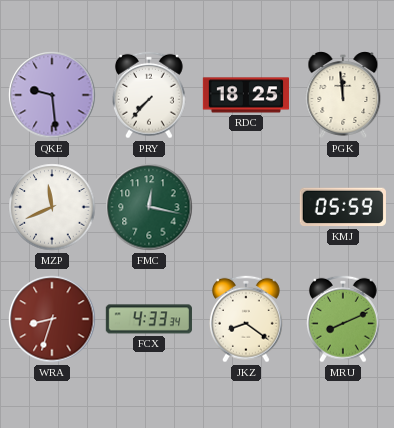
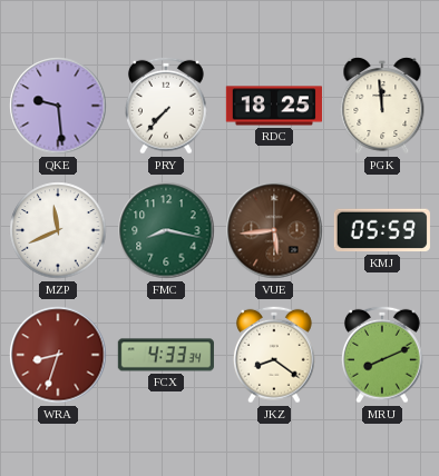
FMC: 12:17 -> 8:17 (166, 230)
VUE: none -> 5:44 (274, 230)
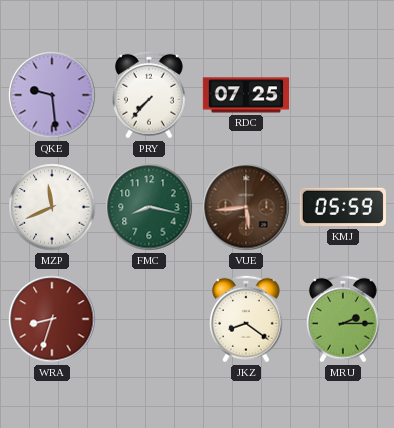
RDC: 18:25 -> 07:25 (245, 95)
PGK: 11:59 -> none (382, 106)
FCX: 4:33 -> none (166, 355)
MRU: 8:11 -> 2:15 (344, 319)
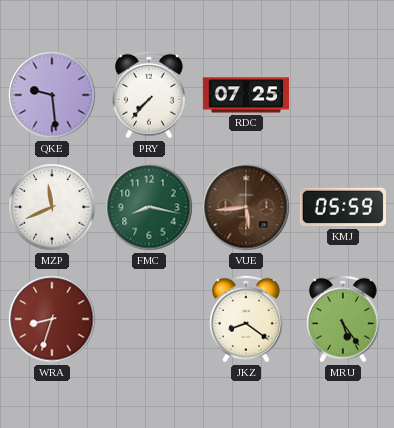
MRU: 2:15 -> 5:24 (344, 319)
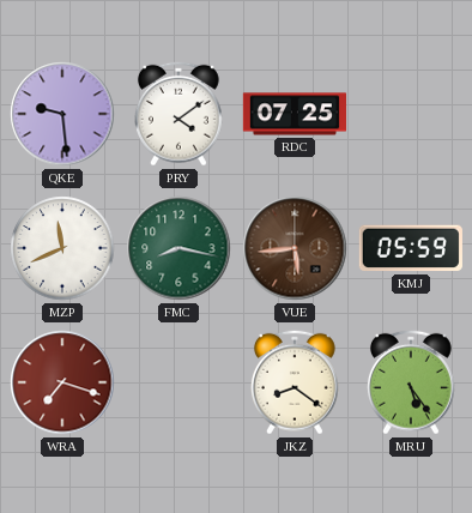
PRY: 7:37 -> 4:09 (180, 114)
WRA: 8:33 -> 7:18 (62, 382)
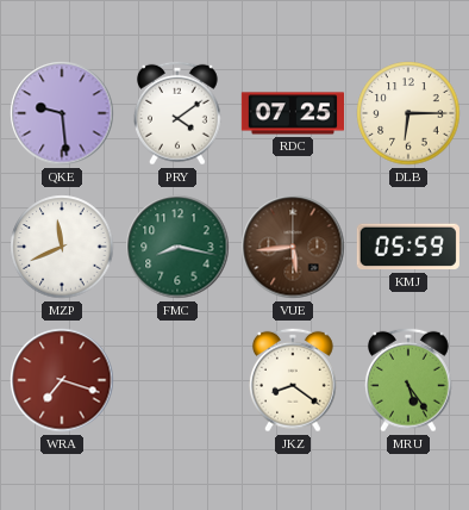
DLB: none -> 6:15 (408, 113)
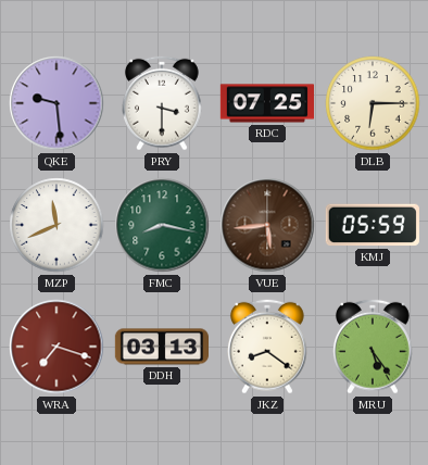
PRY: 4:09 -> 3:30 (163, 103)
DDH: none -> 03:13 (161, 347)
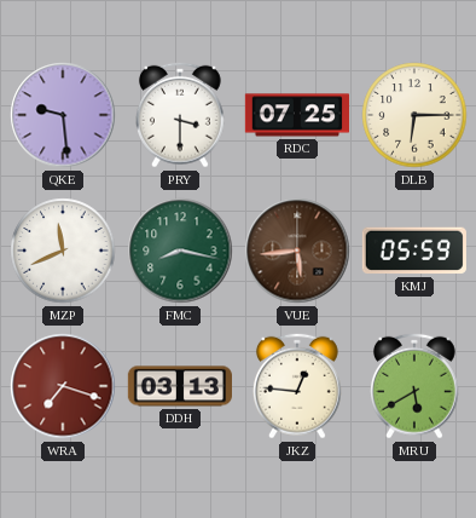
JKZ: 8:21 -> 12:46 (298, 386)
MRU: 5:24 -> 5:40 (416, 386)
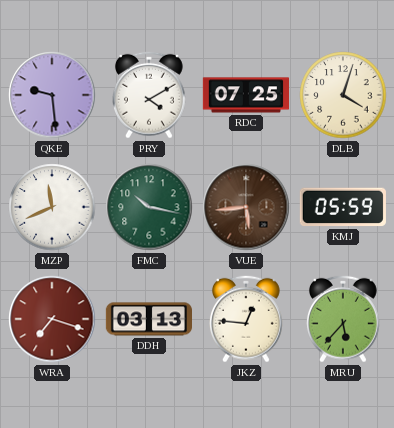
PRY: 3:30 -> 4:10 (150, 95)
DLB: 6:15 -> 4:03 (343, 95)
FMC: 8:17 -> 10:17 (149, 207)
MRU: 5:40 -> 5:37 (344, 319)
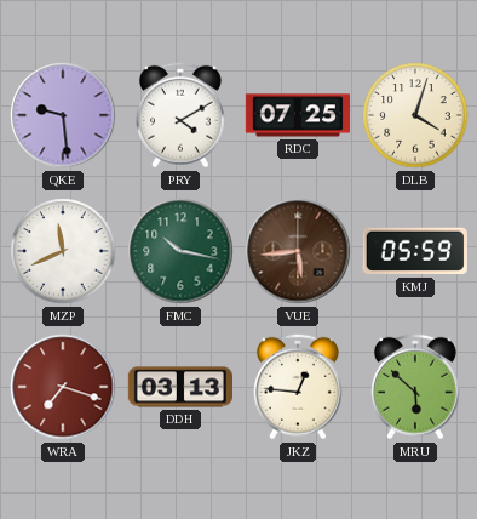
MRU: 5:37 -> 5:52 (416, 387)
